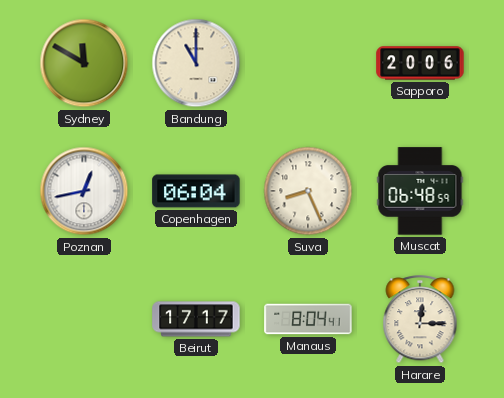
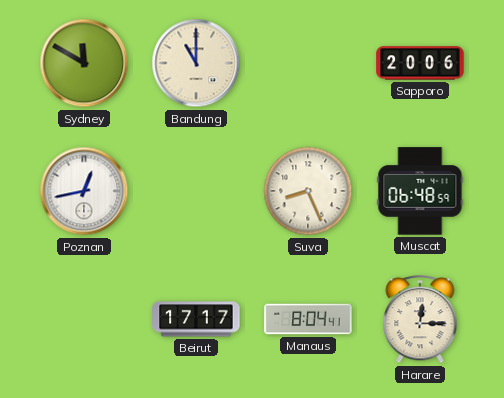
Copenhagen: 06:04 -> none (196, 191)
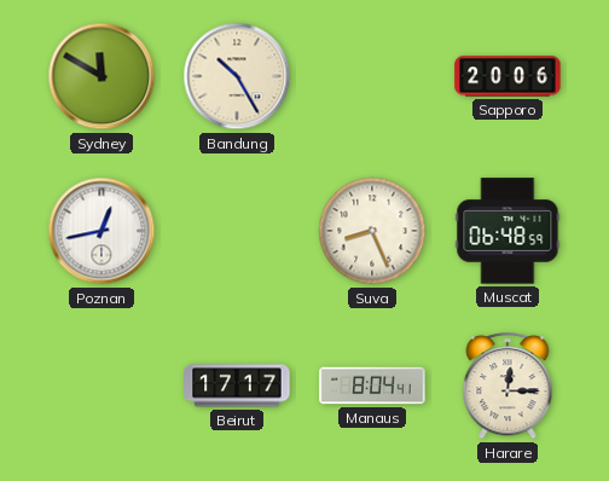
Bandung: 11:00 -> 10:25 (237, 76)
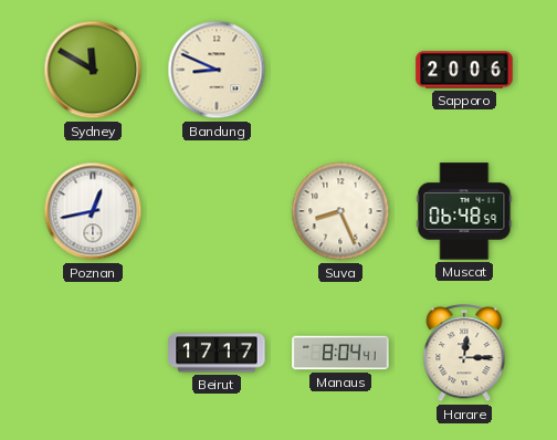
Bandung: 10:25 -> 8:49 (217, 70)
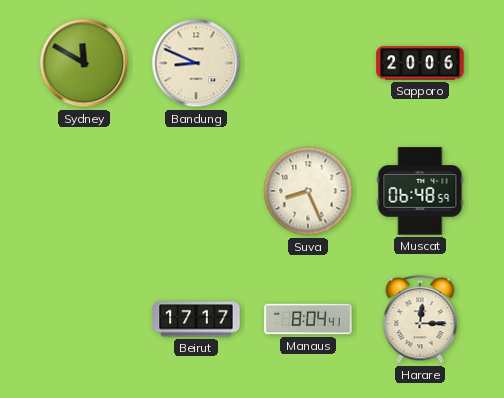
Poznan: 12:43 -> none (93, 211)
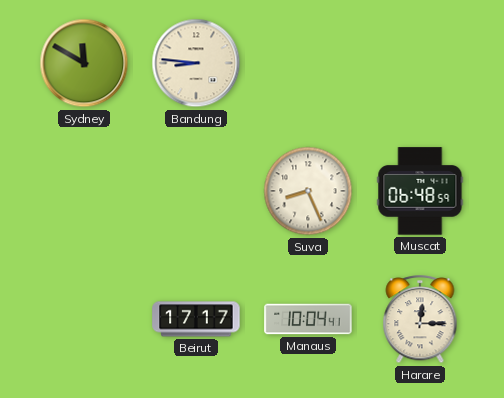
Bandung: 8:49 -> 8:46 (196, 63)
Sapporo: 20:06 -> none (420, 63)
Manaus: 8:04 -> 10:04 (308, 319)
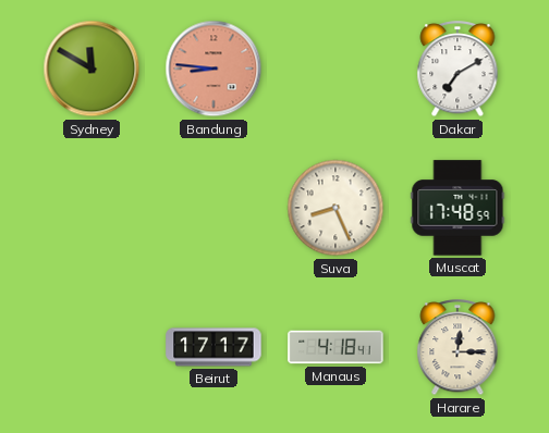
Bandung dial: cream -> salmon (213, 69)
Dakar: none -> 7:10 (457, 70)
Muscat: 06:48 -> 17:48 (457, 208)
Manaus: 10:04 -> 4:18 (335, 347)
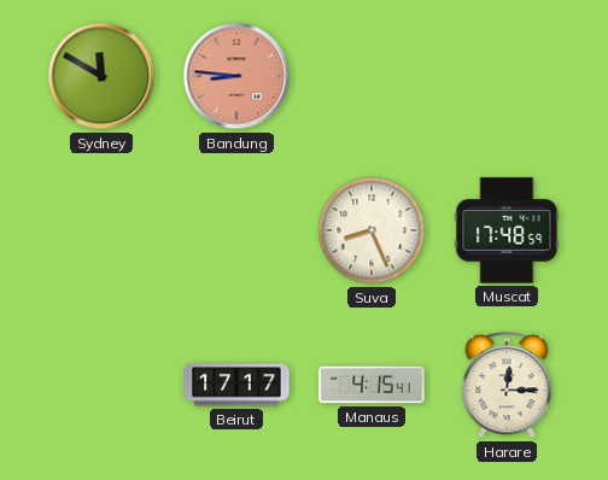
Dakar: 7:10 -> none (457, 70)
Manaus: 4:18 -> 4:15 (372, 385)
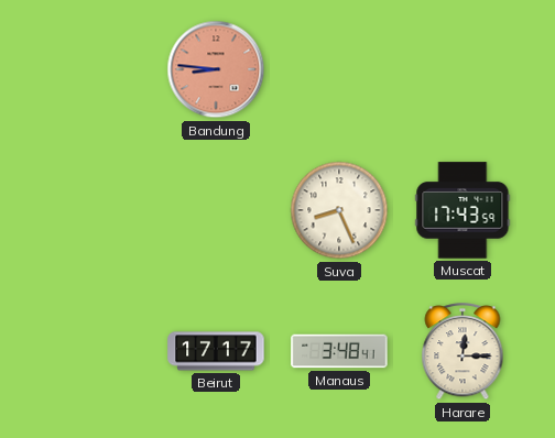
Sydney: 11:50 -> none (101, 76)
Muscat: 17:48 -> 17:43 (463, 210)
Manaus: 4:15 -> 3:48 (339, 351)
